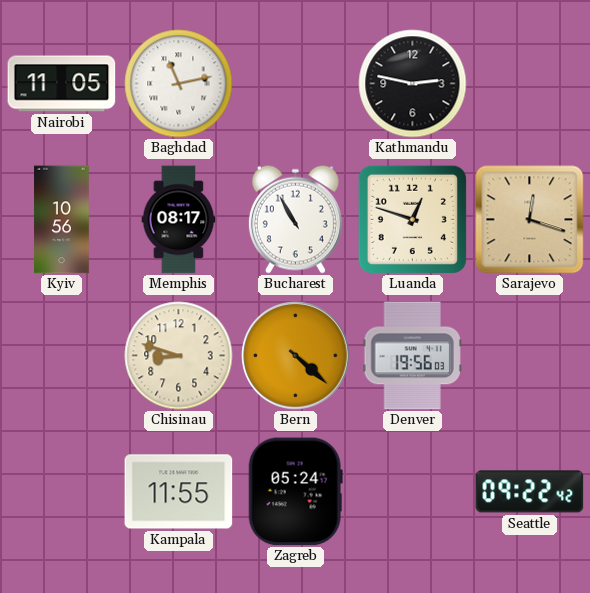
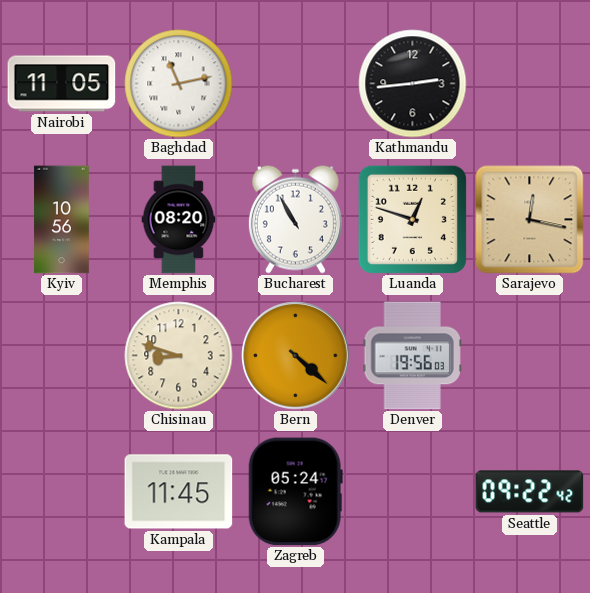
Kathmandu: 2:47 -> 2:44 (413, 84)
Memphis: 08:17 -> 08:20 (179, 220)
Sarajevo: 12:18 -> 12:17 (530, 220)
Kampala: 11:55 -> 11:45 (179, 492)
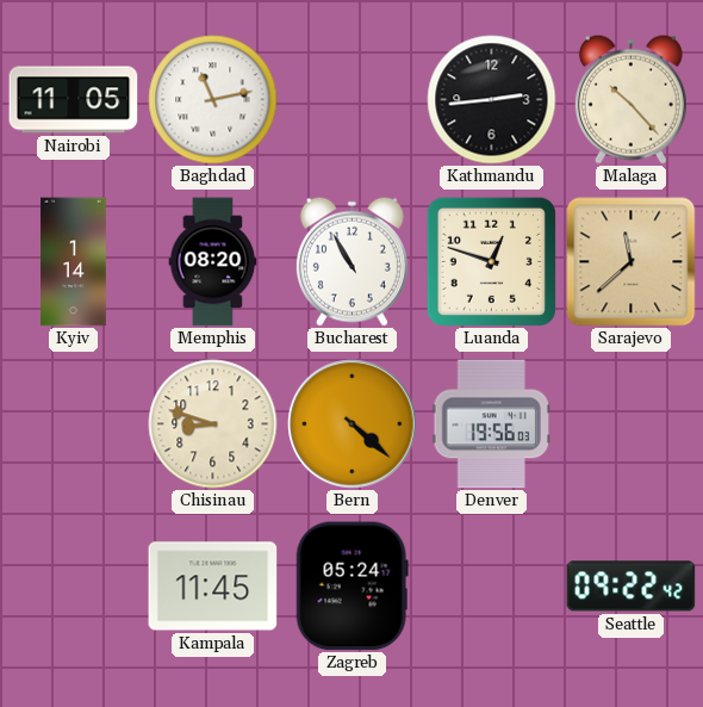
Malaga: none -> 10:23 (630, 99)
Kyiv: 10:56 -> 1:14 (74, 262)
Sarajevo: 12:17 -> 11:38 (632, 262)
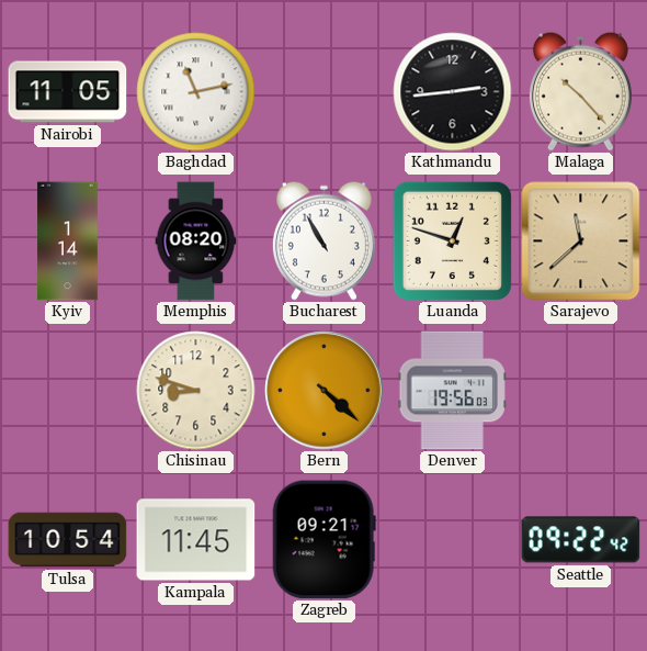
Tulsa: none -> 10:54 (68, 540)
Zagreb: 05:24 -> 09:21 (323, 540)
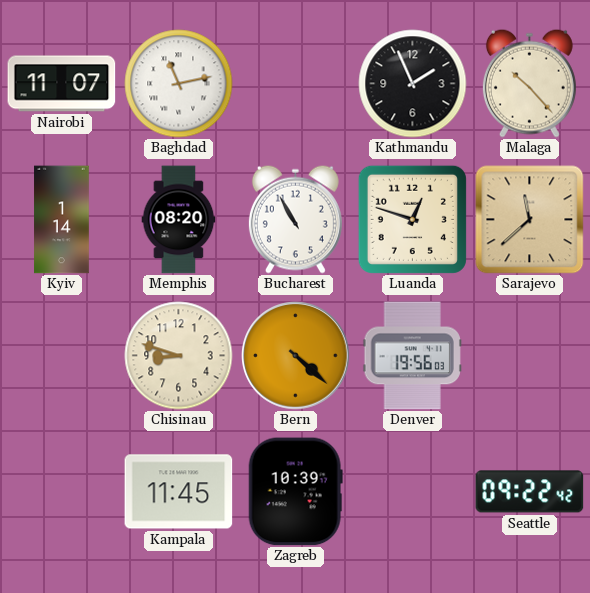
Nairobi: 11:05 -> 11:07 (62, 84)
Kathmandu: 2:44 -> 1:56 (413, 84)
Tulsa: 10:54 -> none (68, 540)
Zagreb: 09:21 -> 10:39 (295, 492)
